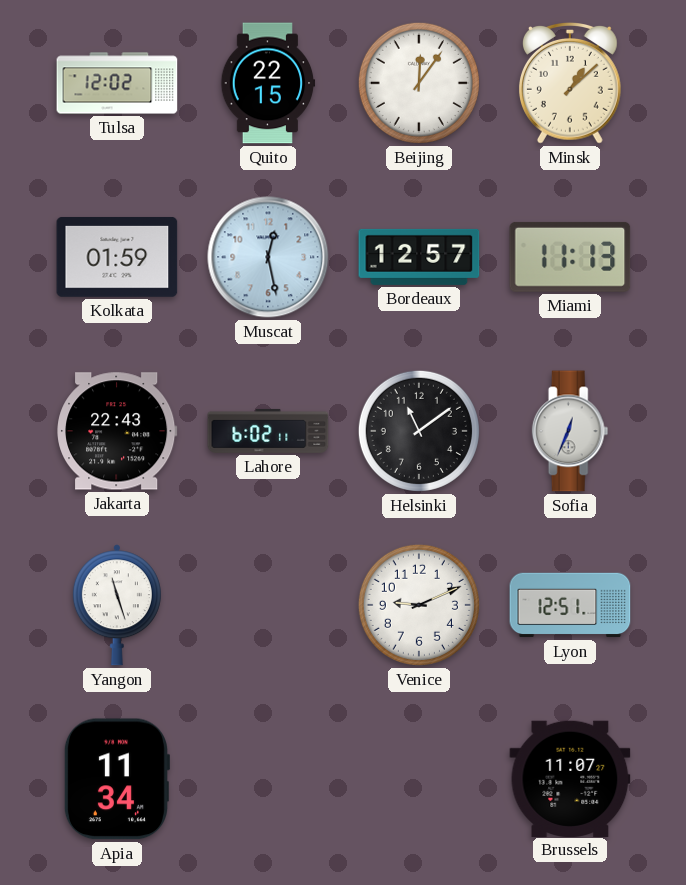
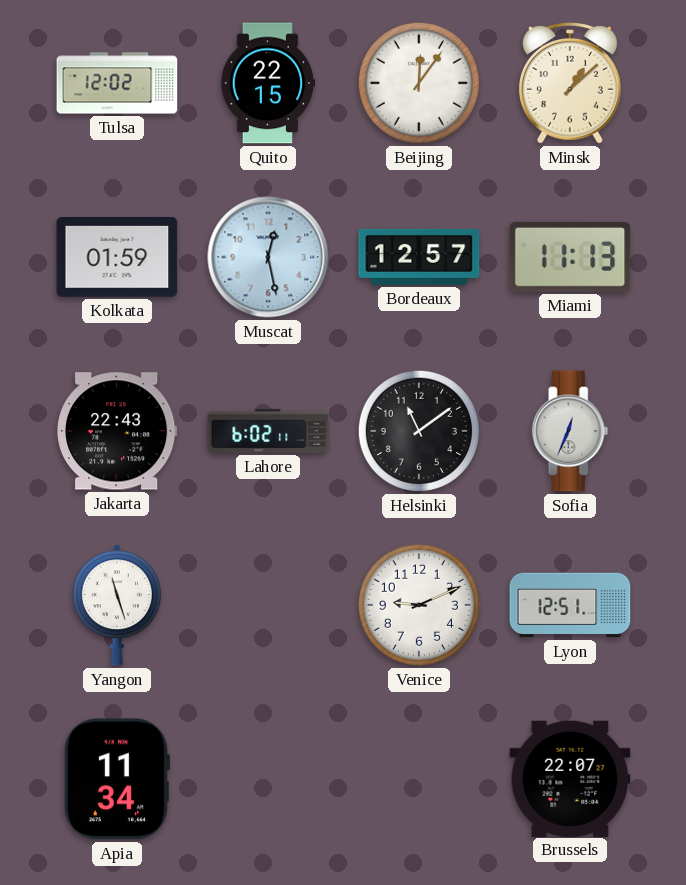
Brussels: 11:07 -> 22:07 (570, 778)
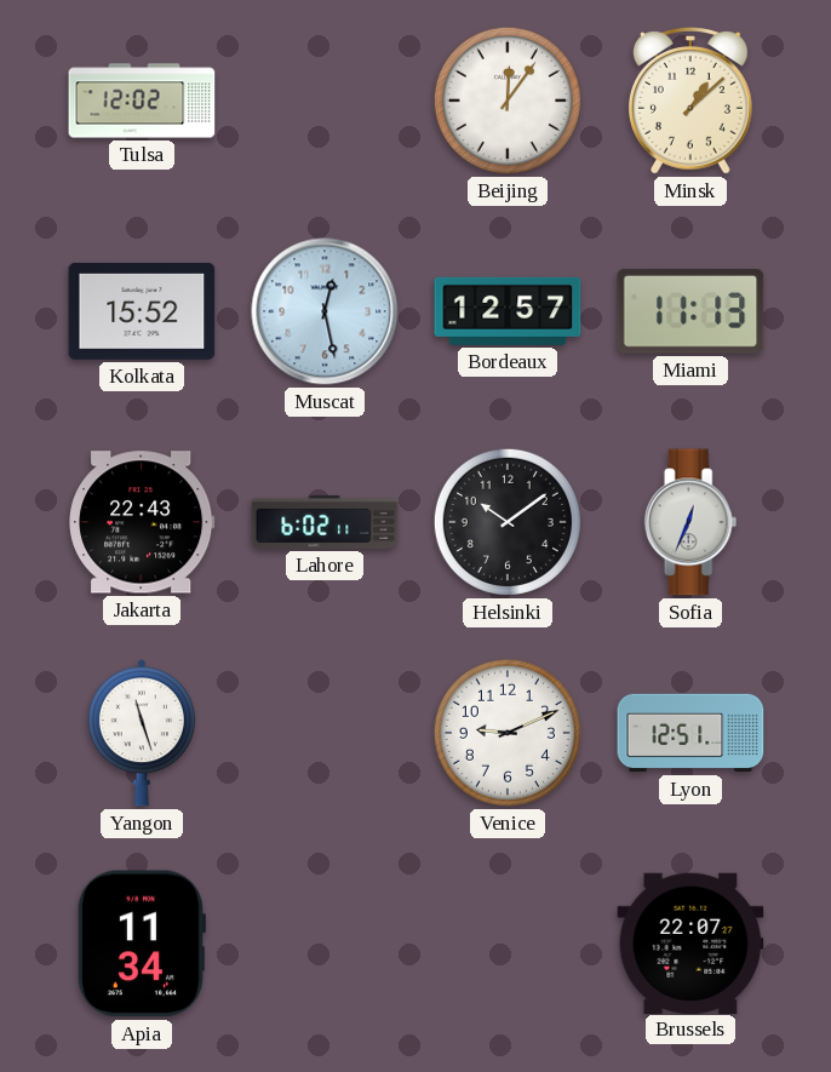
Quito: 22:15 -> none (268, 83)
Kolkata: 01:59 -> 15:52 (142, 311)
Helsinki: 11:09 -> 10:09 (508, 522)
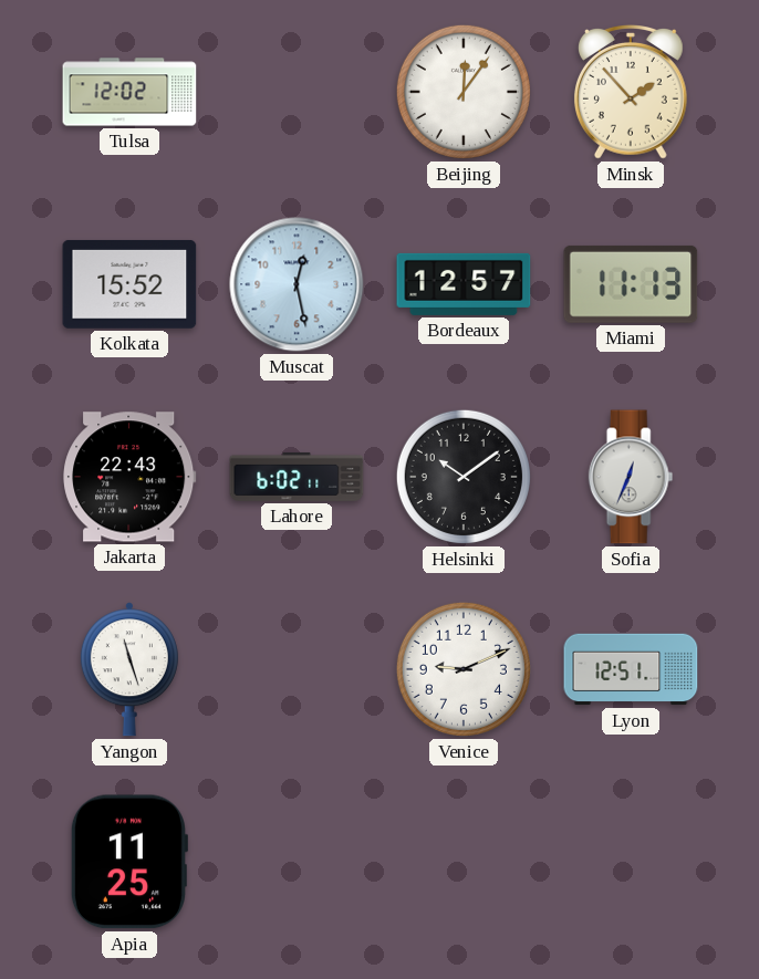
Minsk: 1:08 -> 1:53 (631, 93)
Apia: 11:34 -> 11:25 (128, 862)
Brussels: 22:07 -> none (690, 942)
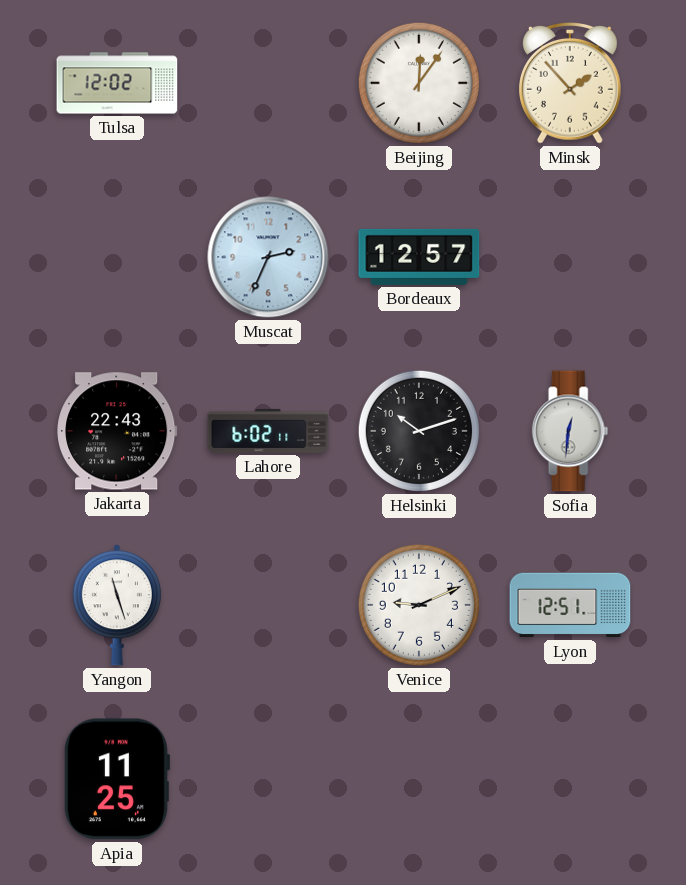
Kolkata: 15:52 -> none (129, 284)
Muscat: 12:28 -> 2:34 (268, 257)
Miami: 11:13 -> none (631, 284)
Helsinki: 10:09 -> 10:12 (419, 431)
Sofia: 12:34 -> 12:31 (570, 431)
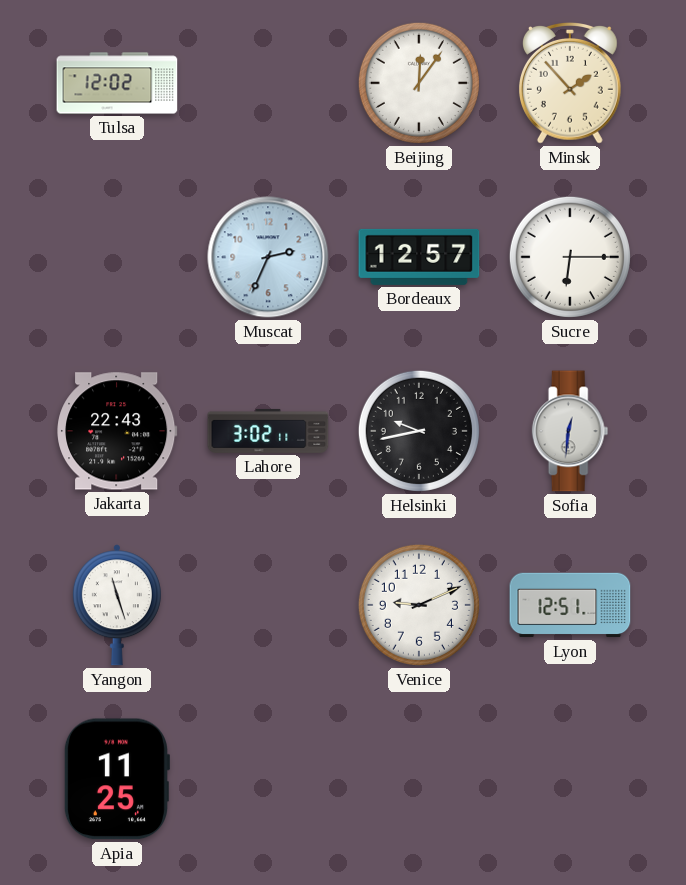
Sucre: none -> 6:15 (570, 257)
Lahore: 6:02 -> 3:02 (268, 431)
Helsinki: 10:12 -> 9:43 (419, 431)
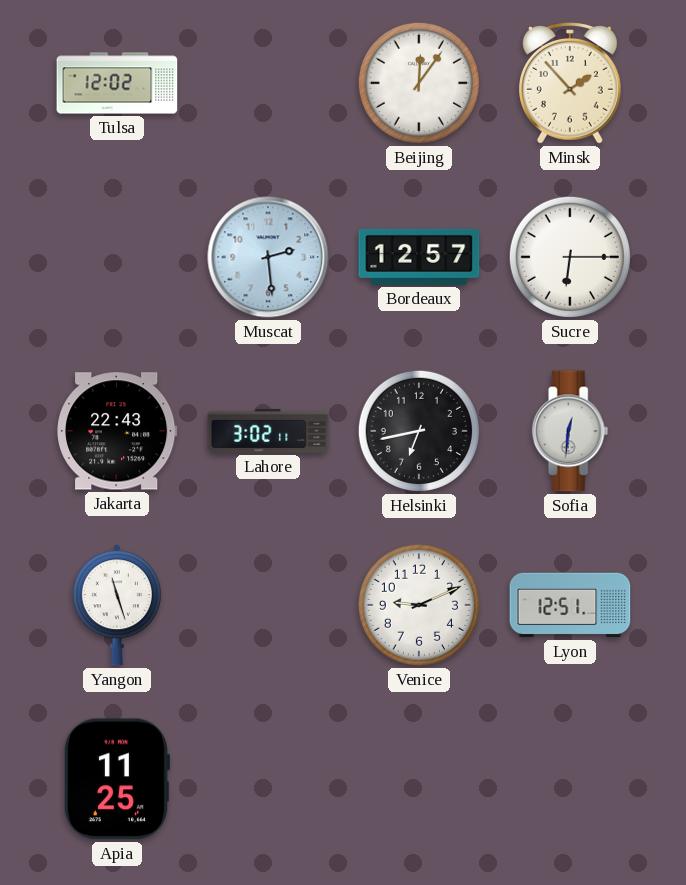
Muscat: 2:34 -> 2:29 (268, 257)
Helsinki: 9:43 -> 6:43 (419, 431)
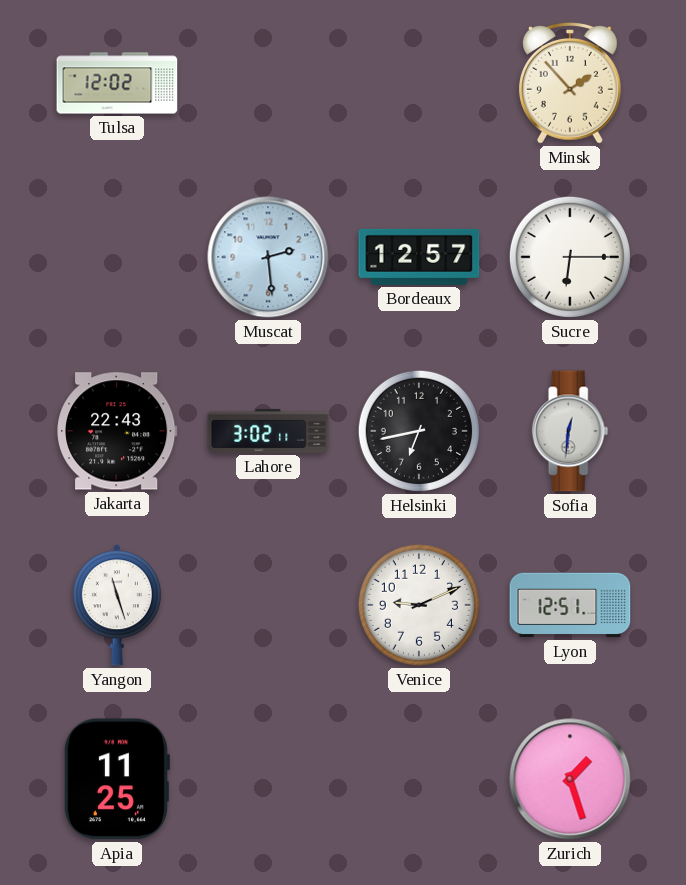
Beijing: 12:06 -> none (419, 83)
Zurich: none -> 1:27 (570, 779)
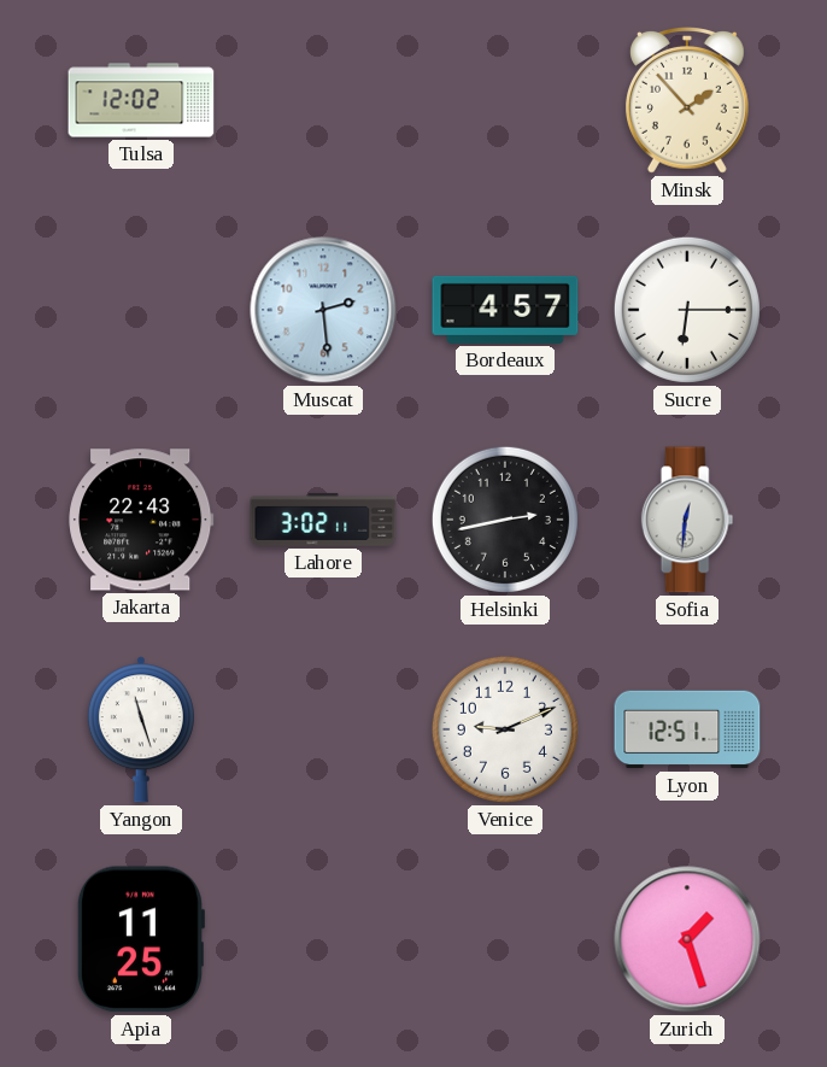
Bordeaux: 12:57 -> 4:57 (505, 310)
Helsinki: 6:43 -> 2:43 (505, 520)
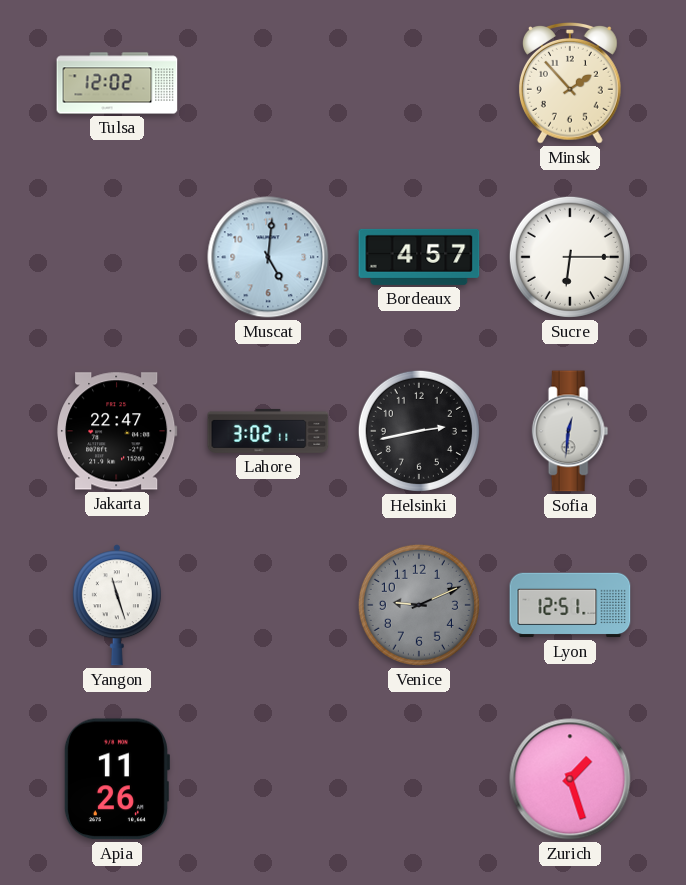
Muscat: 2:29 -> 5:01 (268, 257)
Jakarta: 22:43 -> 22:47 (117, 431)
Venice dial: white -> grey (419, 605)
Apia: 11:25 -> 11:26 (116, 779)
